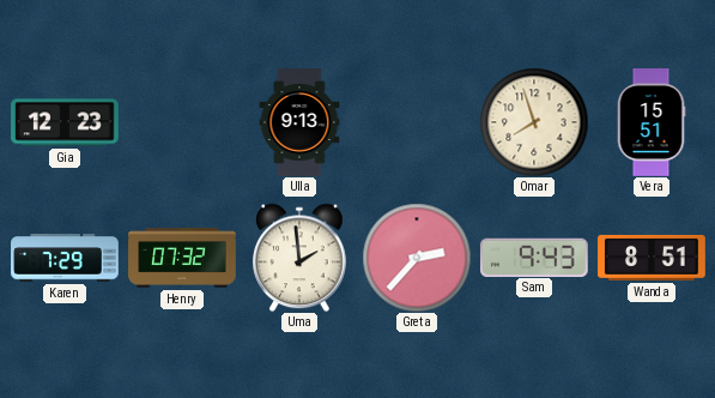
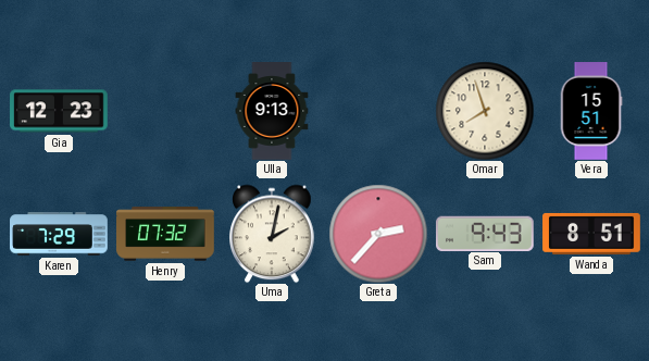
Uma: 1:59 -> 2:02 (272, 234)
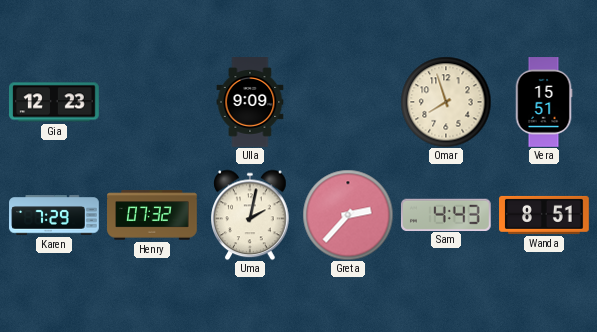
Ulla: 9:13 -> 9:09 (250, 102)
Sam: 9:43 -> 4:43 (446, 214)
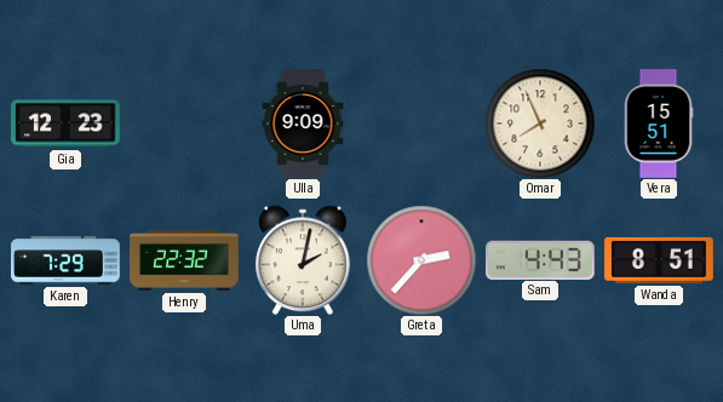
Omar: 7:57 -> 7:56 (540, 124)
Henry: 07:32 -> 22:32 (184, 260)
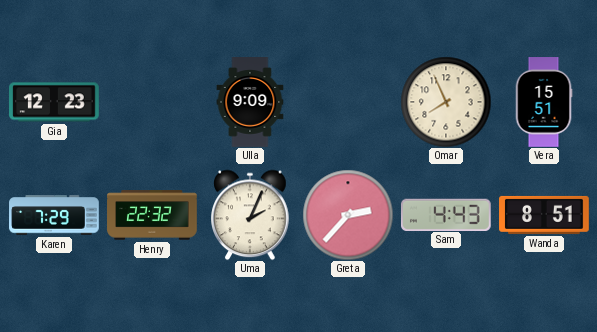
Uma: 2:02 -> 2:04 (250, 215)
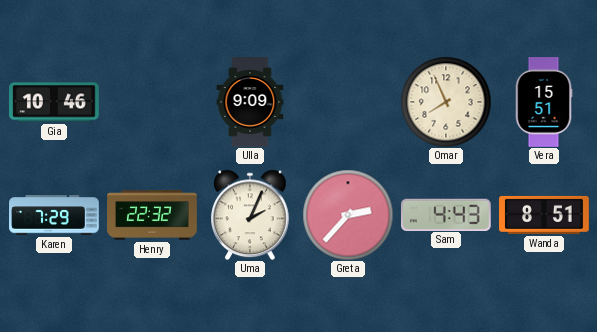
Gia: 12:23 -> 10:46 (54, 102)
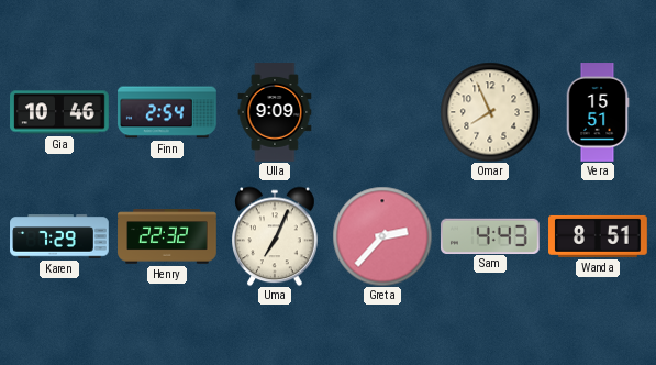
Finn: none -> 2:54 (167, 112)
Uma: 2:04 -> 7:04 (275, 236)
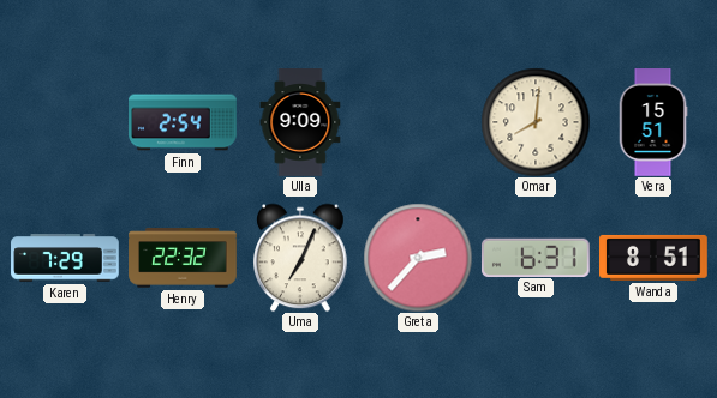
Gia: 10:46 -> none (59, 112)
Omar: 7:56 -> 8:01 (536, 122)
Sam: 4:43 -> 6:31 (536, 257)
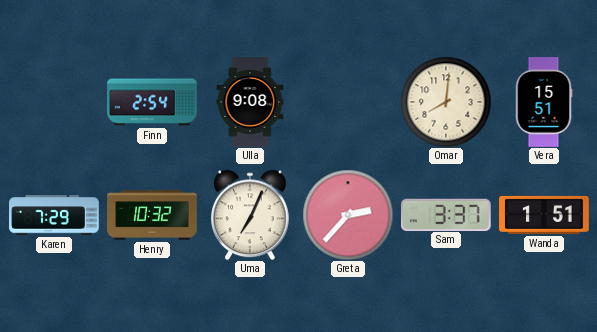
Ulla: 9:09 -> 9:08 (250, 102)
Henry: 22:32 -> 10:32 (152, 215)
Sam: 6:31 -> 3:37 (446, 214)
Wanda: 8:51 -> 1:51 (544, 215)
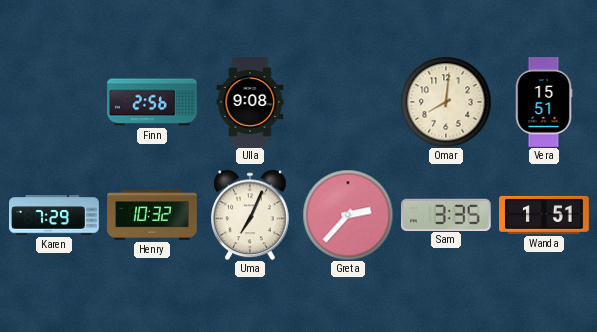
Finn: 2:54 -> 2:56 (152, 102)
Sam: 3:37 -> 3:35 (446, 214)
